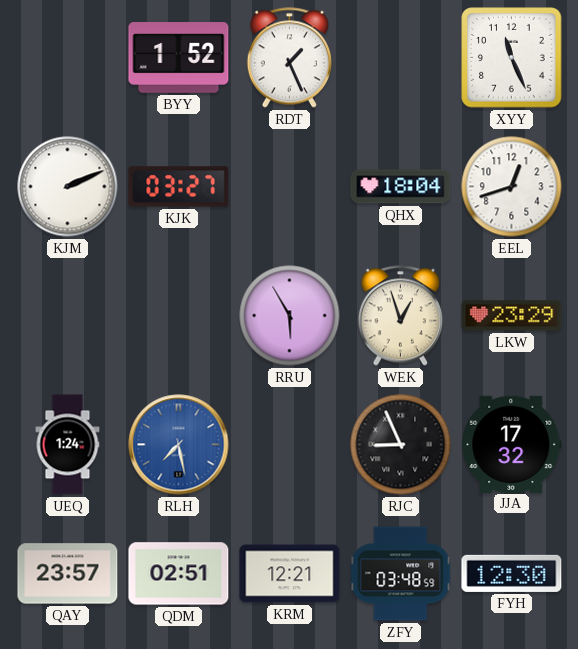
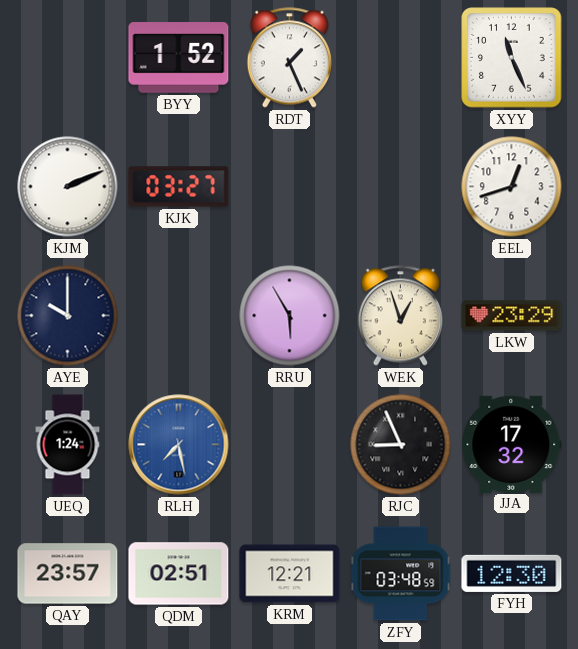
QHX: 18:04 -> none (401, 187)
AYE: none -> 10:00 (68, 316)
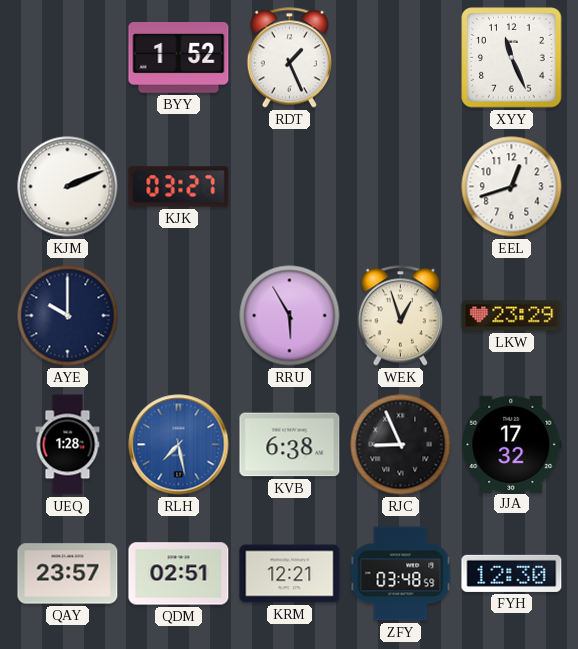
UEQ: 1:24 -> 1:28 (68, 445)
KVB: none -> 6:38 (290, 445)
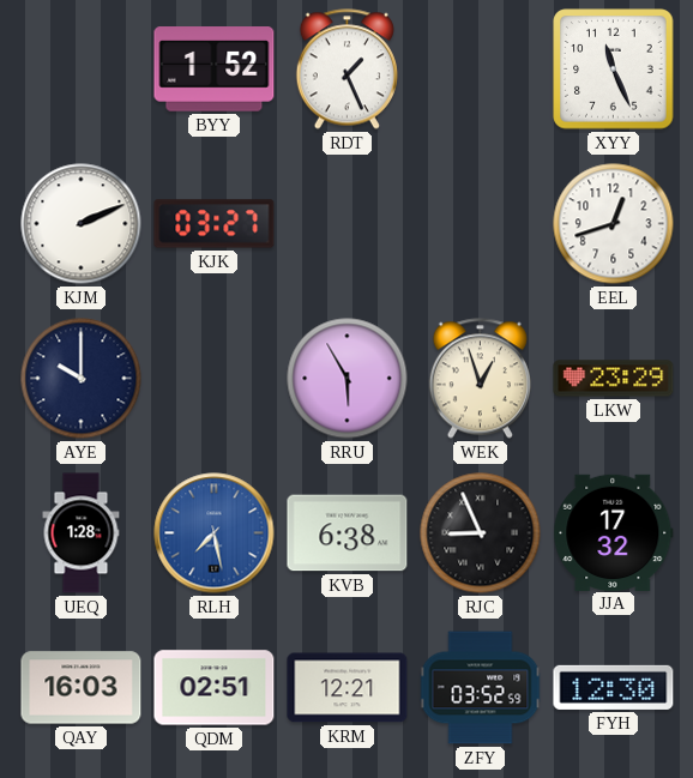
QAY: 23:57 -> 16:03 (82, 688)
ZFY: 03:48 -> 03:52 (481, 688)
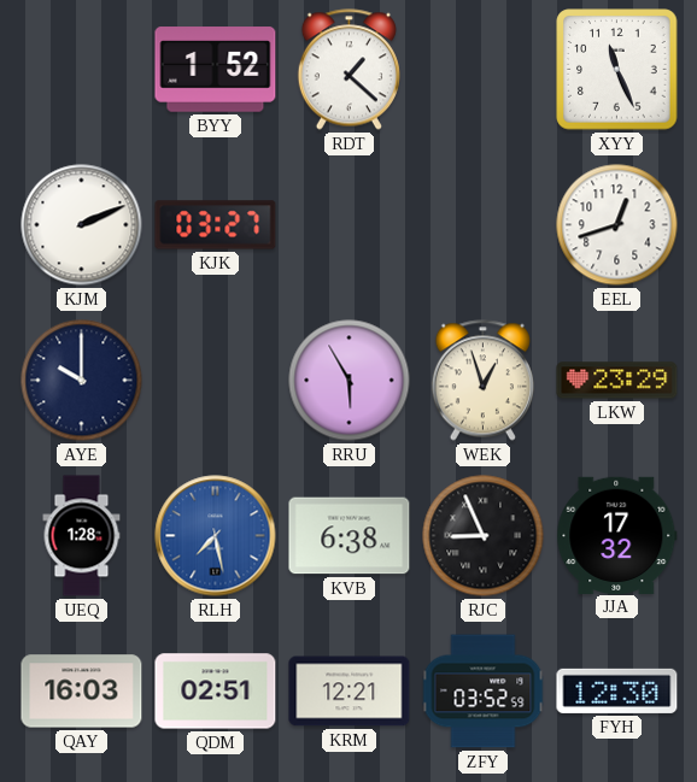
RDT: 1:26 -> 1:22 (348, 70)
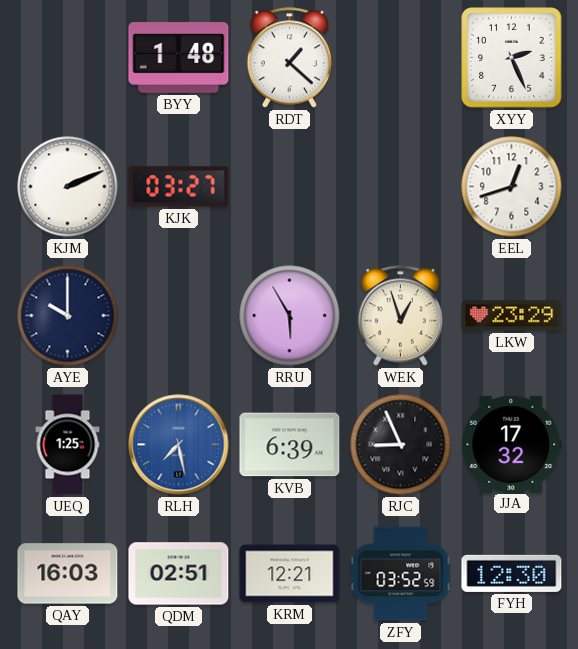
BYY: 1:52 -> 1:48 (179, 58)
XYY: 11:26 -> 2:26 (512, 58)
UEQ: 1:28 -> 1:25 (68, 445)
KVB: 6:38 -> 6:39 (290, 445)
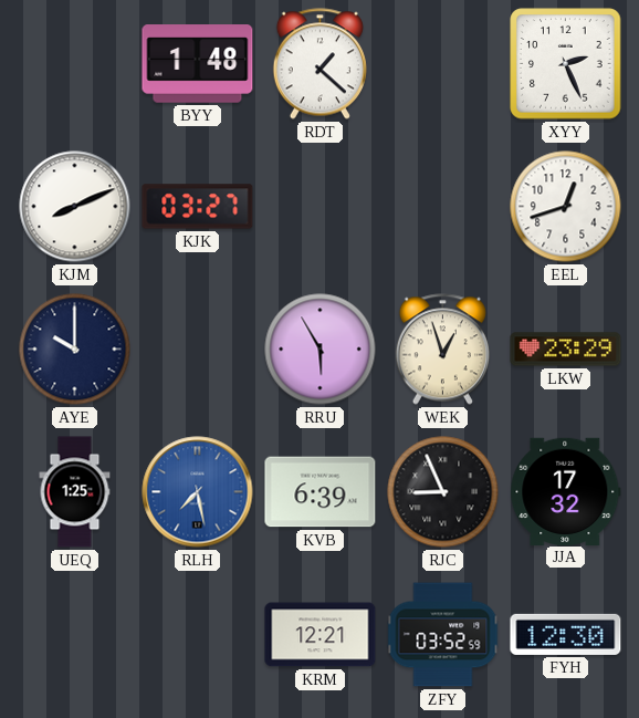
KJM: 2:11 -> 8:11 (75, 207)
QAY: 16:03 -> none (68, 574)
QDM: 02:51 -> none (179, 574)
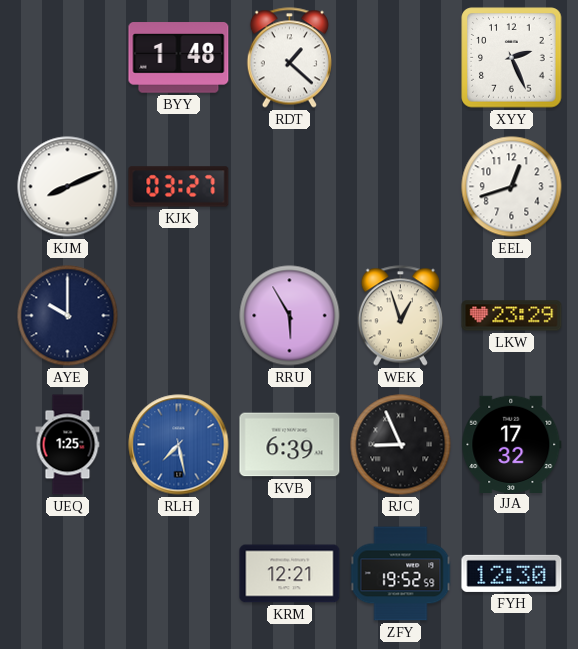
ZFY: 03:52 -> 19:52 (401, 574)
